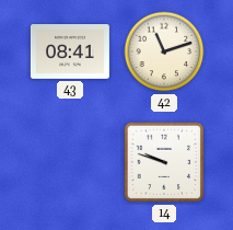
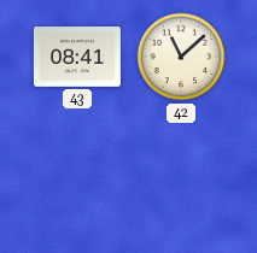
42: 11:12 -> 11:08 (181, 57)
14: 9:48 -> none (164, 162)
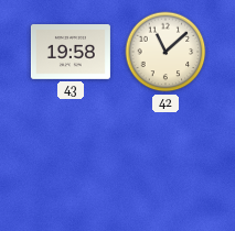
43: 08:41 -> 19:58 (71, 53)
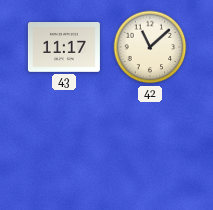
43: 19:58 -> 11:17 (64, 48)
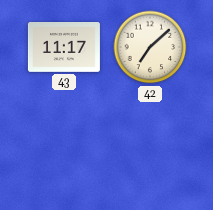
42: 11:08 -> 7:08 (150, 47)
